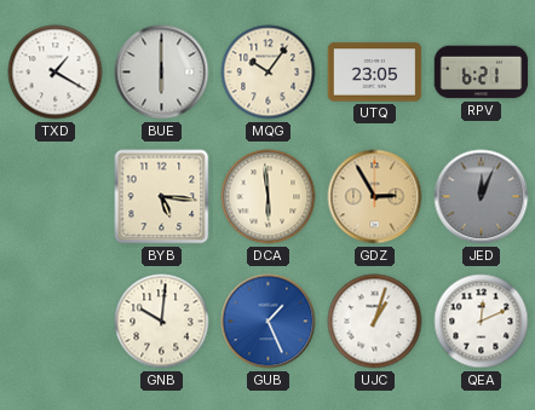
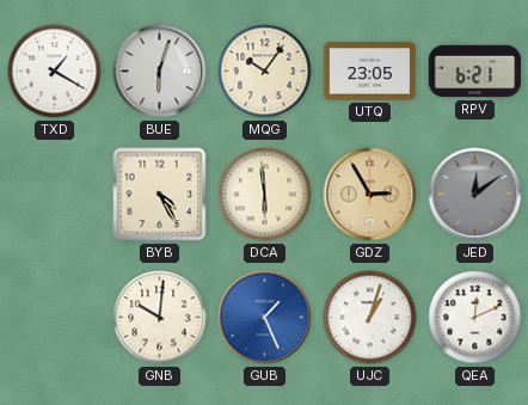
BUE: 6:00 -> 6:03 (160, 72)
BYB: 5:16 -> 4:25 (160, 195)
JED: 12:04 -> 12:09 (475, 195)
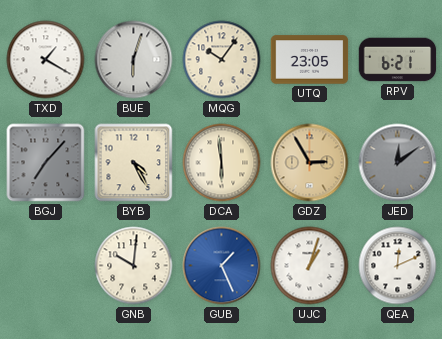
BGJ: none -> 7:07 (46, 163)
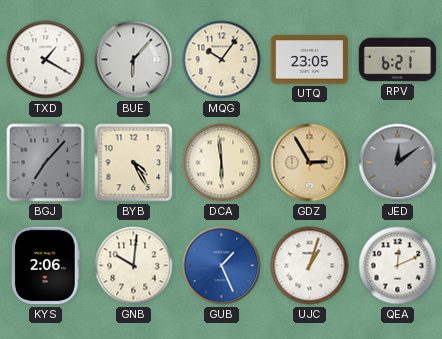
BUE: 6:03 -> 6:07 (134, 60)
KYS: none -> 2:06 (46, 266)
